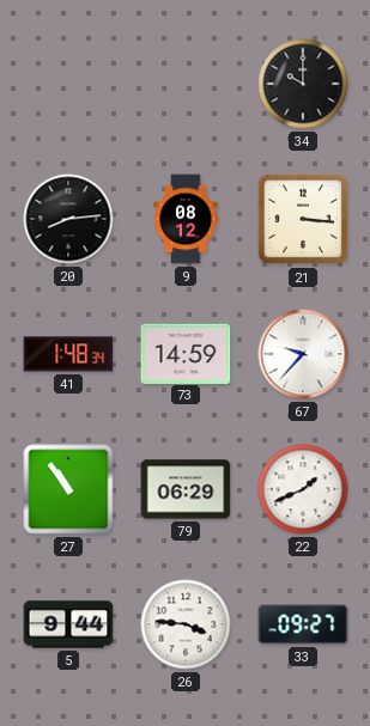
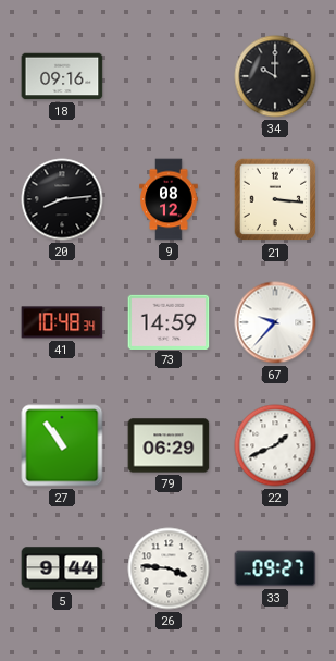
18: none -> 09:16 (62, 76)
41: 1:48 -> 10:48 (62, 322)
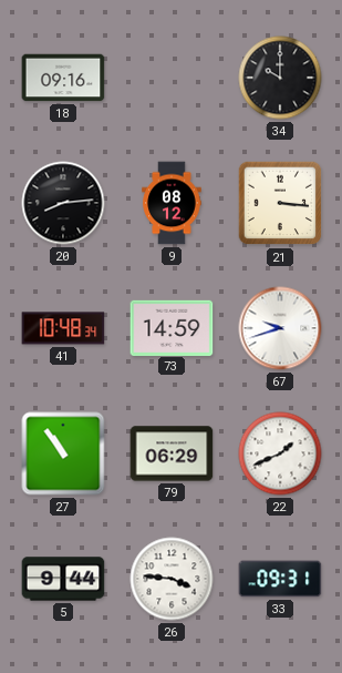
67: 9:37 -> 9:42 (280, 328)
33: 09:27 -> 09:31 (280, 579)
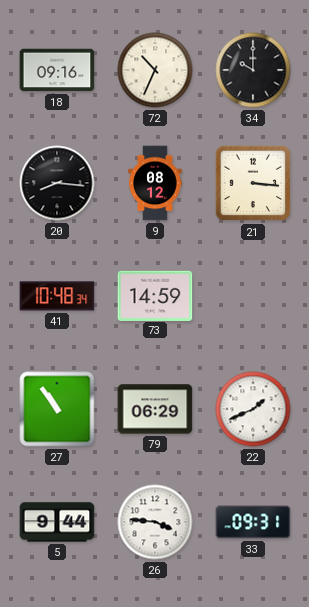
72: none -> 10:34 (155, 70)
20: 8:14 -> 8:16 (57, 183)
67: 9:42 -> none (280, 328)
